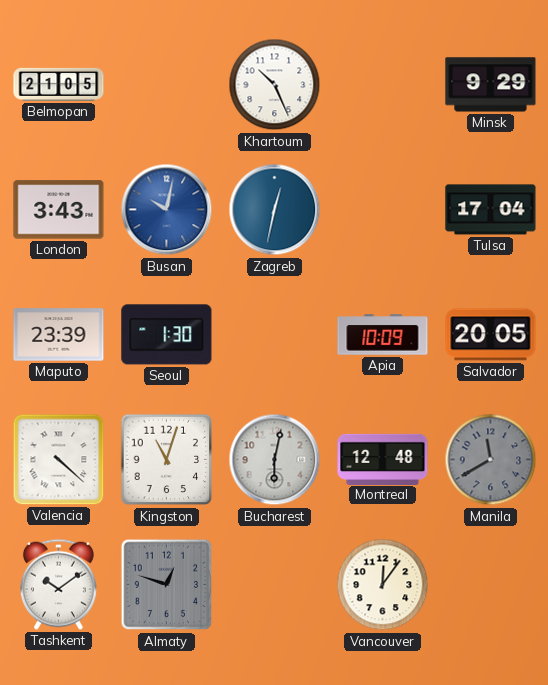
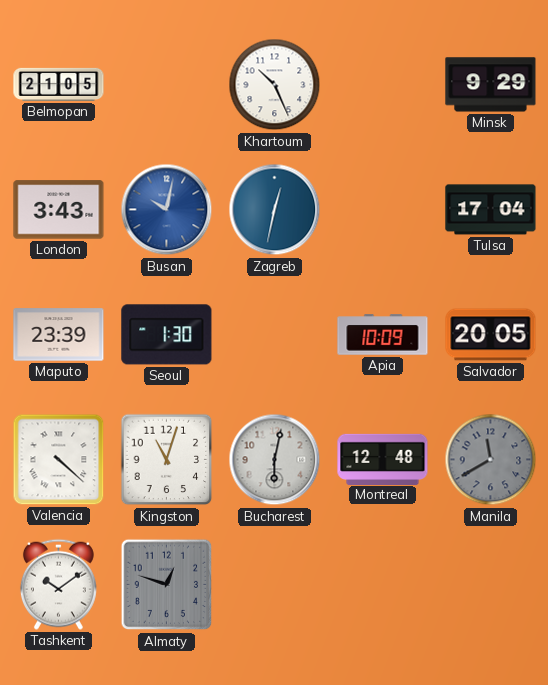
Vancouver: 12:06 -> none (383, 585)
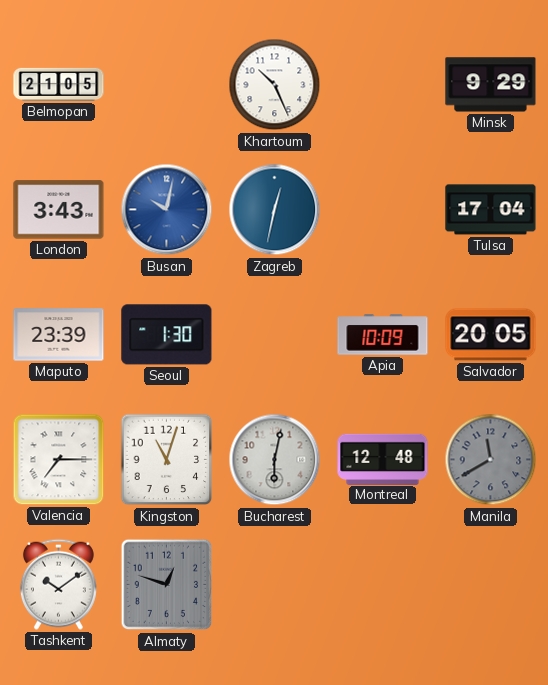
Valencia: 4:22 -> 7:15 (59, 460)
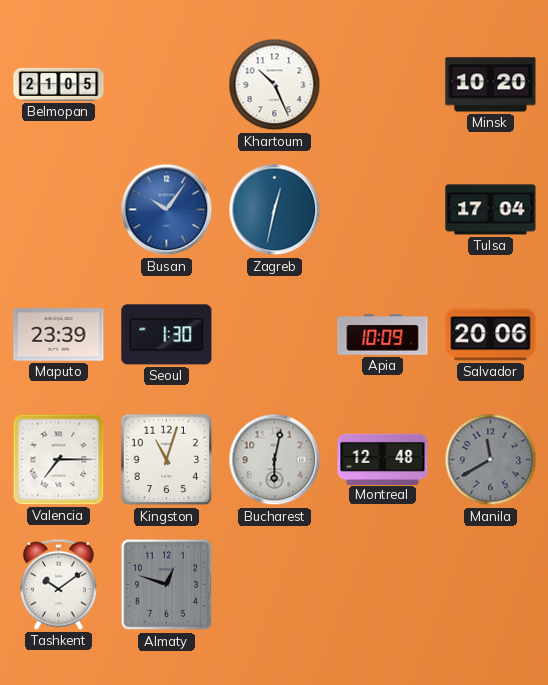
Minsk: 9:29 -> 10:20 (491, 85)
London: 3:43 -> none (59, 210)
Busan: 10:02 -> 10:06 (167, 210)
Salvador: 20:05 -> 20:06 (491, 335)
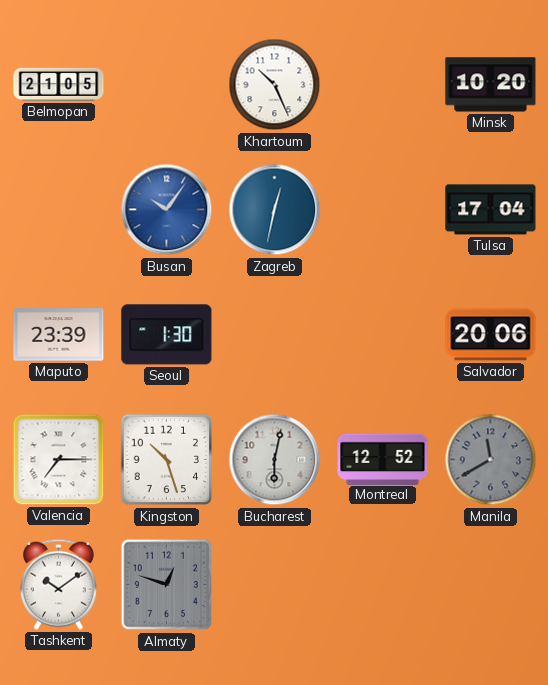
Apia: 10:09 -> none (383, 335)
Kingston: 11:03 -> 10:27 (167, 460)
Montreal: 12:48 -> 12:52 (383, 459)
